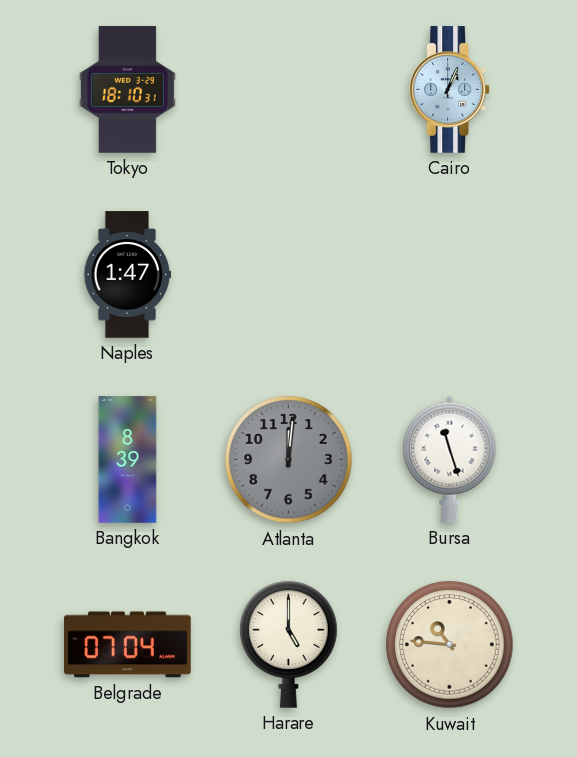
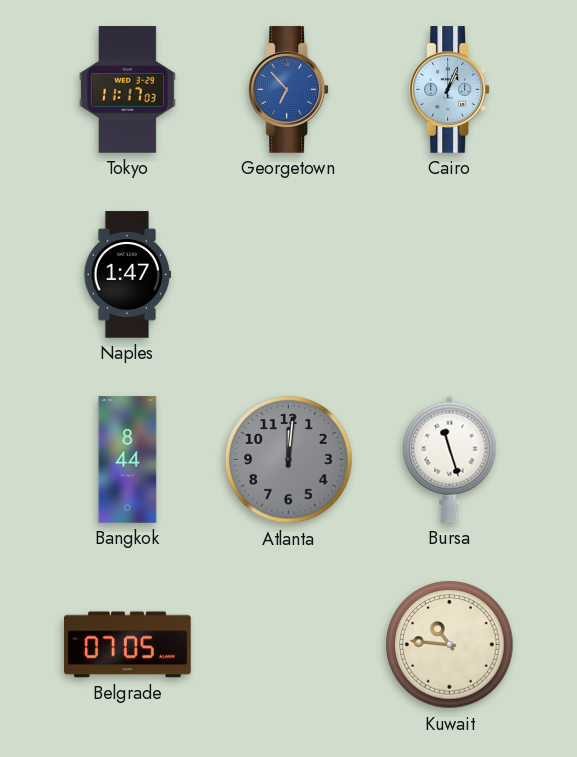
Tokyo: 18:10 -> 11:17 (127, 90)
Georgetown: none -> 6:53 (289, 90)
Bangkok: 8:39 -> 8:44 (128, 460)
Belgrade: 07:04 -> 07:05 (128, 645)
Harare: 5:00 -> none (289, 644)
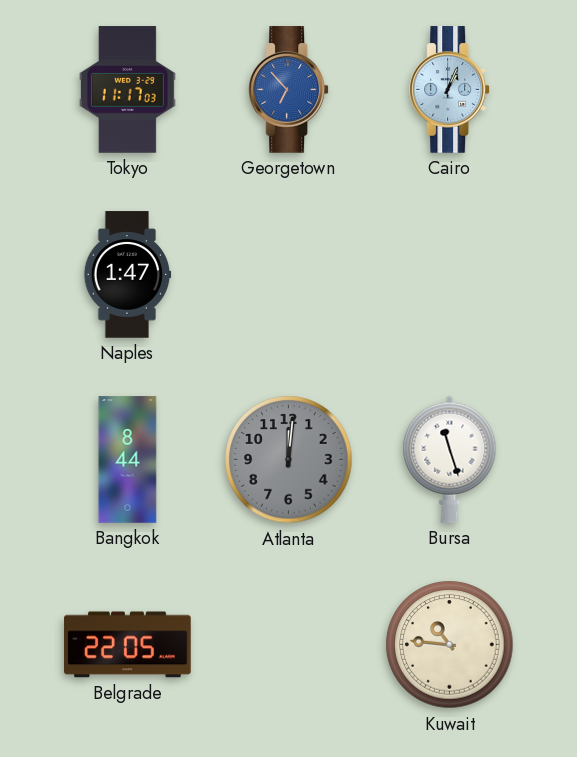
Belgrade: 07:05 -> 22:05 (128, 645)
